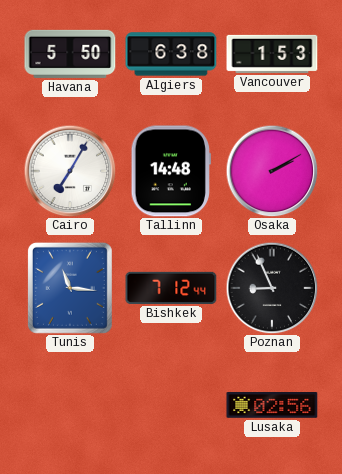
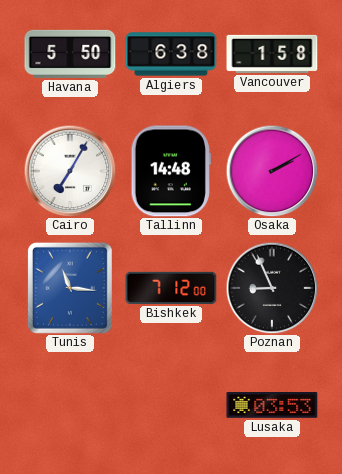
Vancouver: 1:53 -> 1:58 (272, 54)
Bishkek: 7:12:44 -> 7:12:00 (171, 288)
Lusaka: 02:56 -> 03:53 (272, 406)
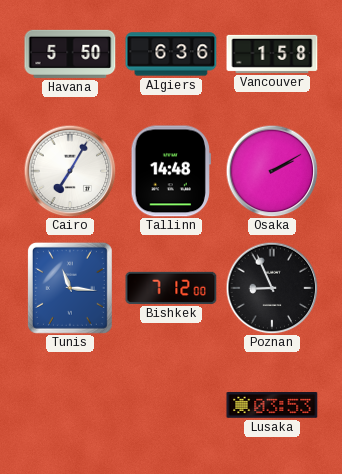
Algiers: 6:38 -> 6:36 (171, 54)
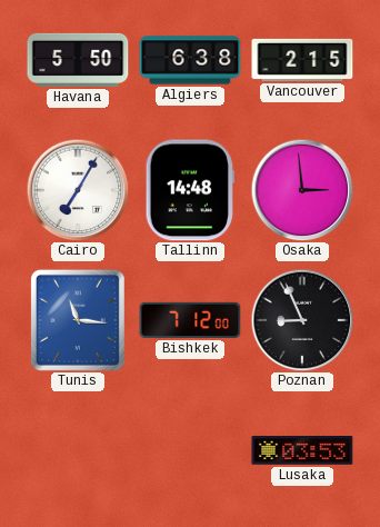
Algiers: 6:36 -> 6:38 (190, 60)
Vancouver: 1:58 -> 2:15 (302, 60)
Osaka: 2:10 -> 2:59 (302, 190)
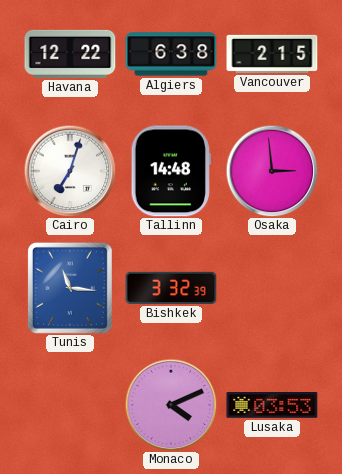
Havana: 5:50 -> 12:22 (70, 54)
Cairo: 7:05 -> 7:03 (70, 171)
Bishkek: 7:12 -> 3:32 (171, 288)
Poznan: 8:56 -> none (302, 320)
Monaco: none -> 4:11 (171, 405)
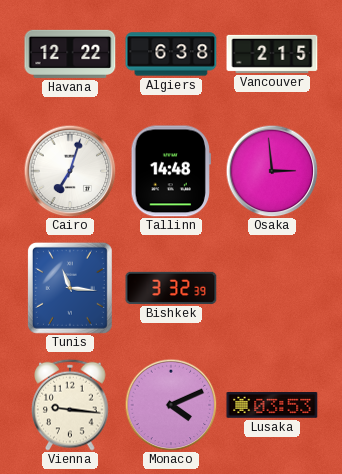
Vienna: none -> 9:16 (70, 405)
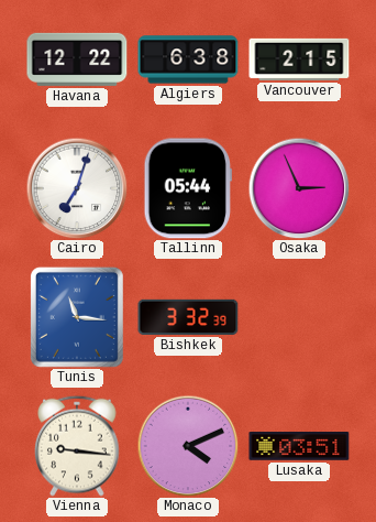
Tallinn: 14:48 -> 05:44 (188, 188)
Osaka: 2:59 -> 2:56 (299, 188)
Lusaka: 03:53 -> 03:51 (299, 447)
